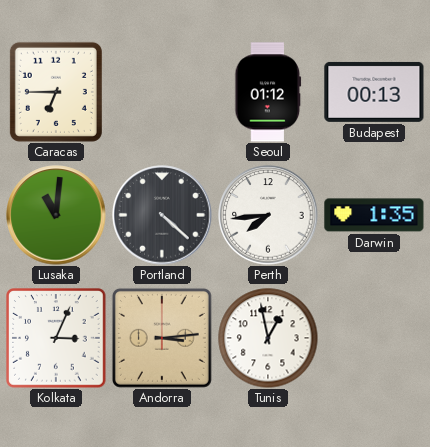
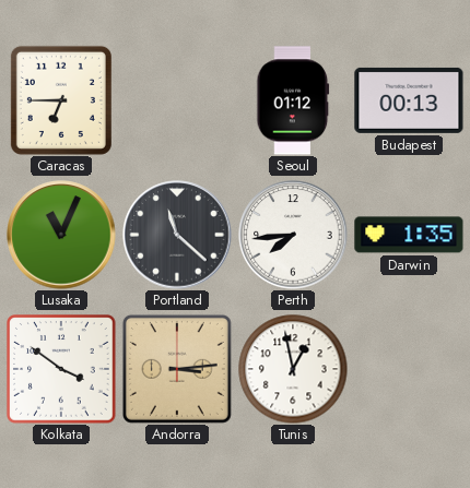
Lusaka: 11:01 -> 11:04 (61, 235)
Portland: 4:22 -> 11:22 (177, 235)
Kolkata: 3:04 -> 3:51 (62, 370)
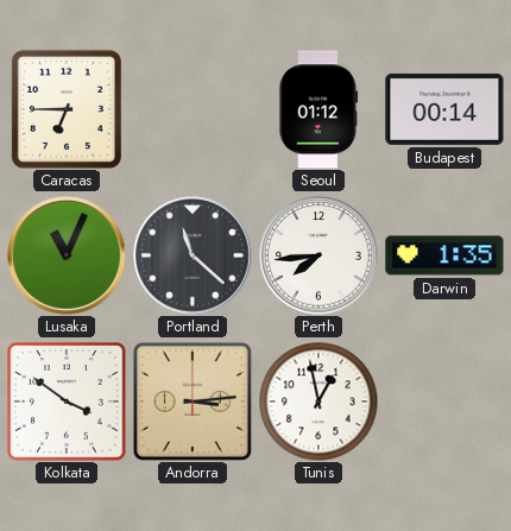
Budapest: 00:13 -> 00:14 (444, 109)
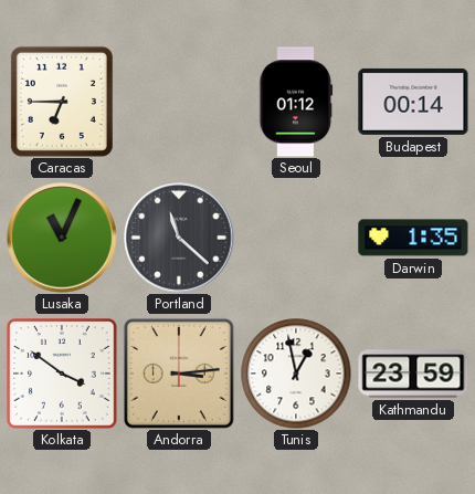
Perth: 7:44 -> none (318, 255)
Kathmandu: none -> 23:59 (413, 374)
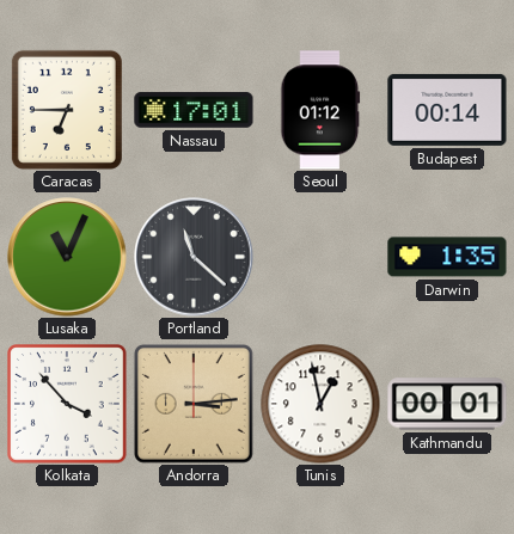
Nassau: none -> 17:01 (194, 110)
Kolkata: 3:51 -> 3:53 (68, 405)
Kathmandu: 23:59 -> 00:01 (447, 404)
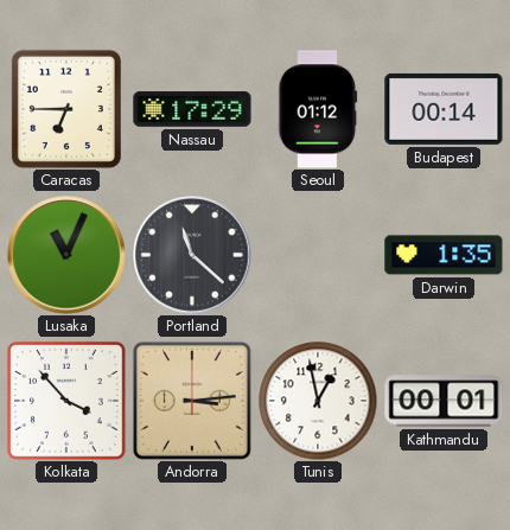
Nassau: 17:01 -> 17:29 (192, 109)
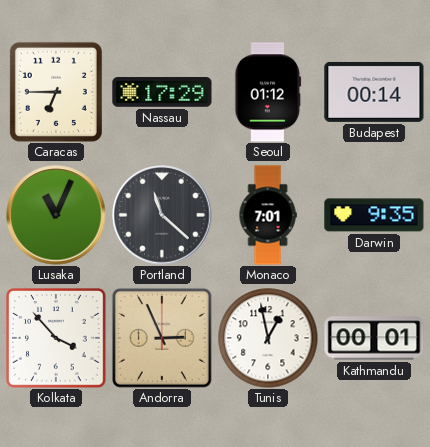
Monaco: none -> 7:01 (268, 215)
Darwin: 1:35 -> 9:35 (374, 215)
Andorra: 3:14 -> 2:56 (162, 338)
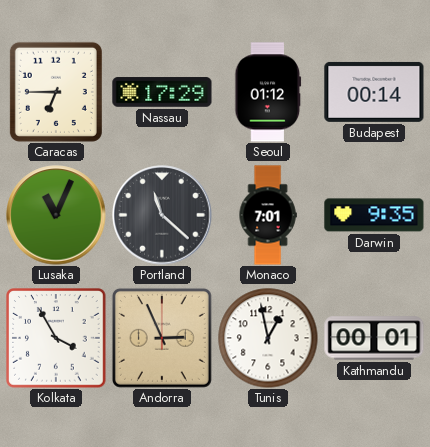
Kolkata: 3:53 -> 3:55 (57, 339)
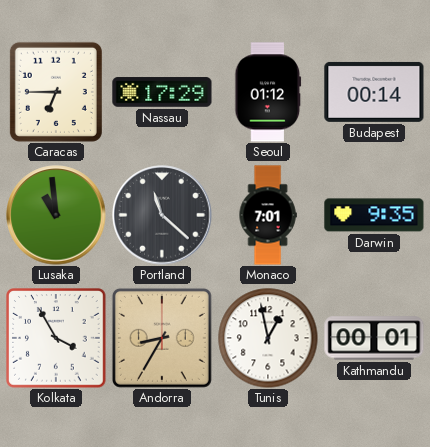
Lusaka: 11:04 -> 10:59 (56, 215)
Andorra: 2:56 -> 8:35 (162, 338)
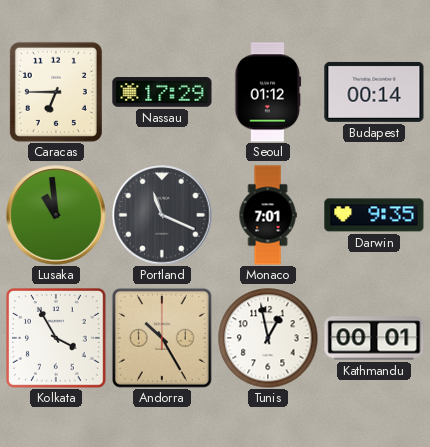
Portland: 11:22 -> 11:19 (162, 215)
Andorra: 8:35 -> 10:25 (162, 338)
